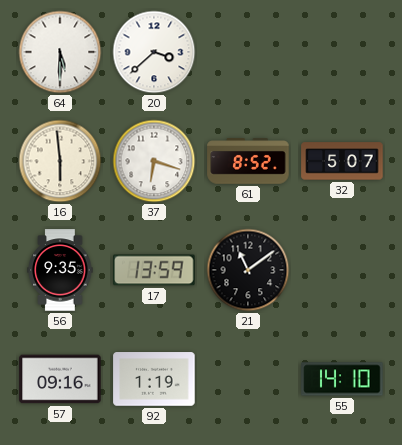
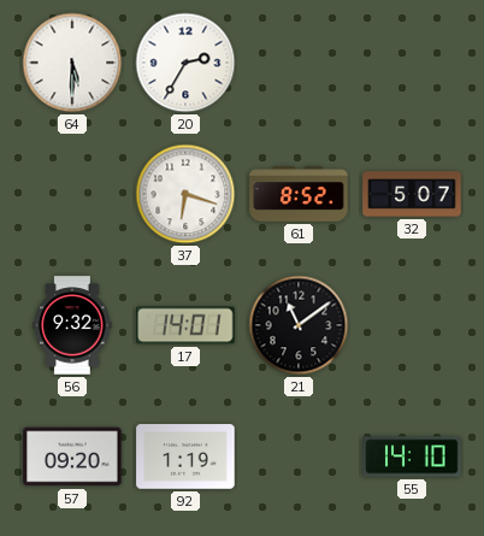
20: 3:38 -> 2:35 (185, 63)
16: 5:59 -> none (60, 161)
56: 9:35 -> 9:32 (72, 325)
17: 13:59 -> 14:01 (185, 325)
57: 09:16 -> 09:20 (72, 457)
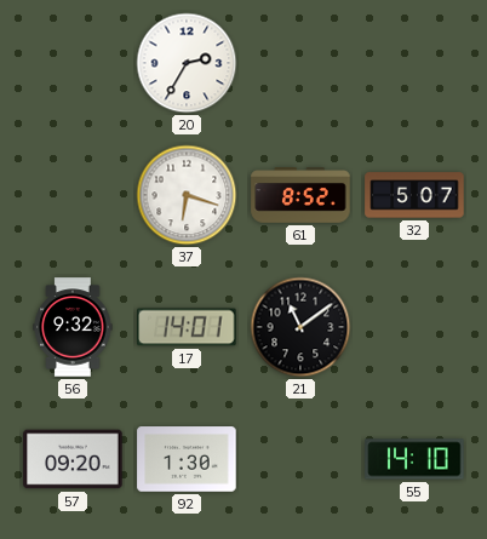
64: 5:30 -> none (72, 63)
92: 1:19 -> 1:30 (187, 459)
